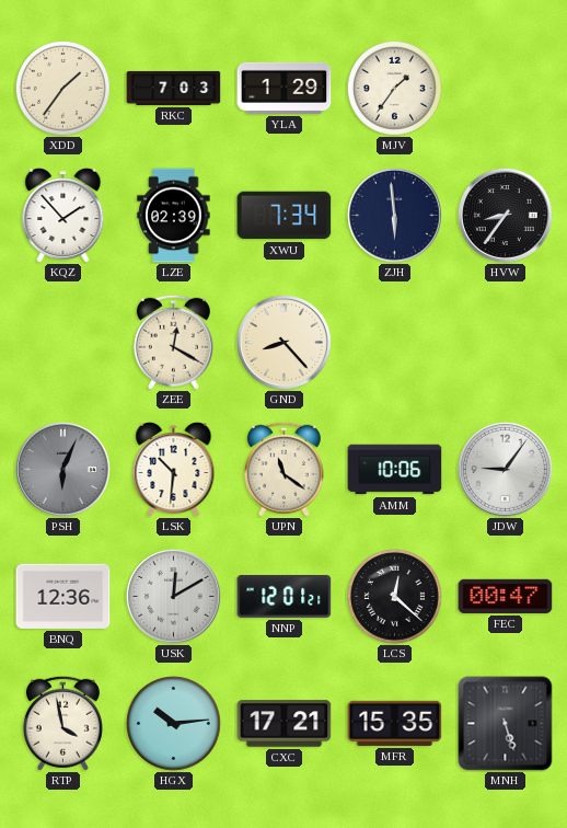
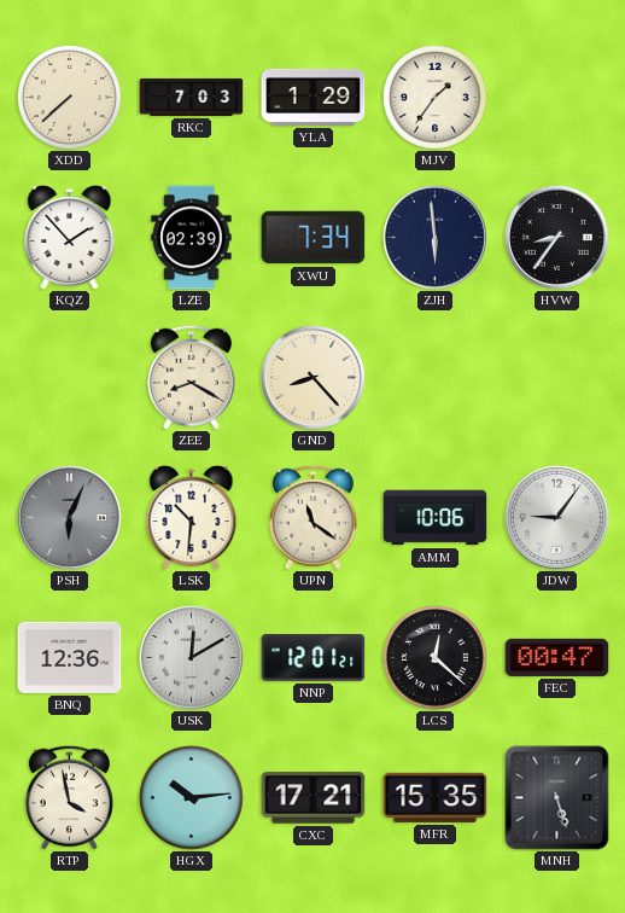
XDD: 1:36 -> 7:38 (69, 97)
ZEE: 12:20 -> 8:20 (191, 377)
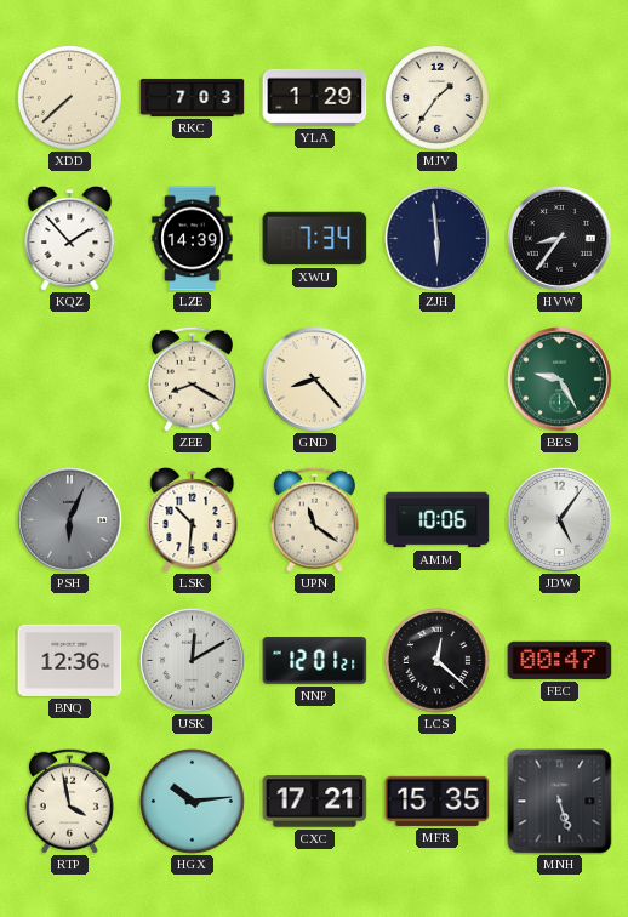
LZE: 02:39 -> 14:39 (193, 239)
BES: none -> 9:25 (560, 380)
JDW: 9:06 -> 5:06 (560, 520)
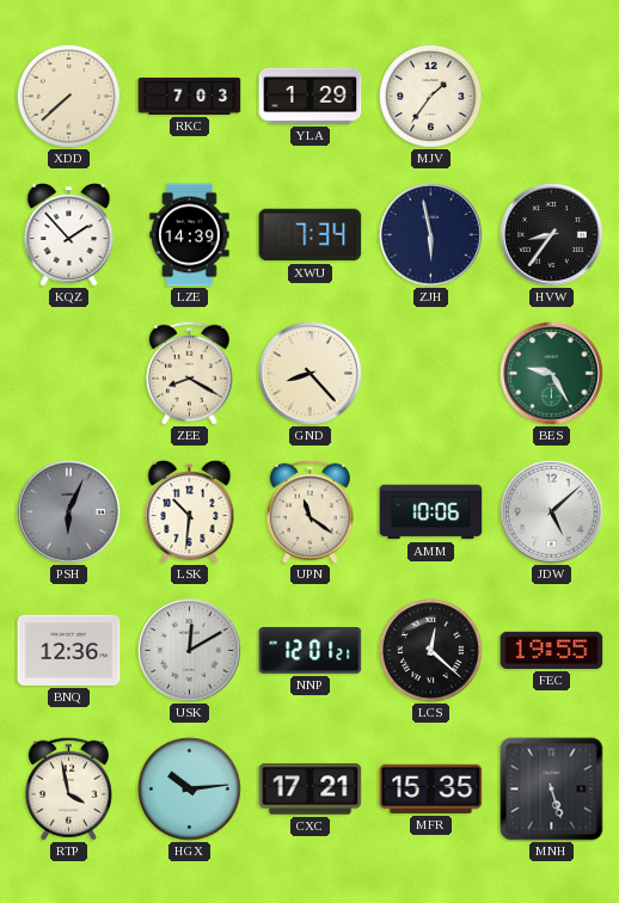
ZJH: 5:59 -> 5:58 (431, 235)
JDW: 5:06 -> 5:08 (552, 512)
FEC: 00:47 -> 19:55 (552, 650)
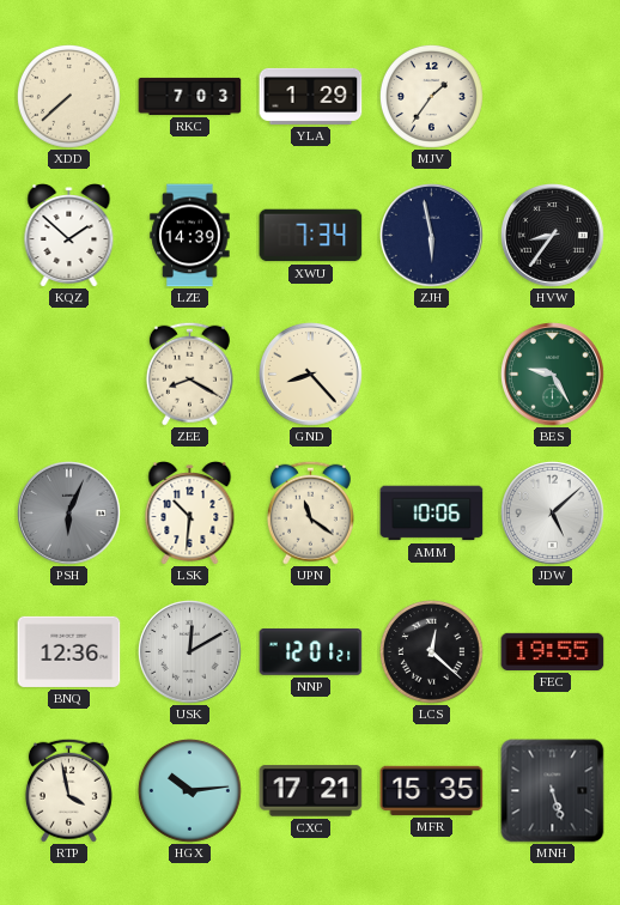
KQZ: 1:53 -> 1:52 (69, 236)
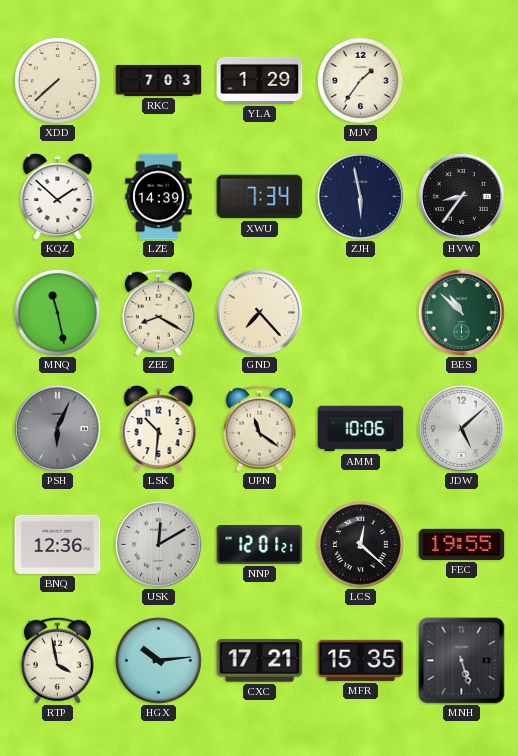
MNQ: none -> 11:28 (57, 312)
GND: 8:23 -> 7:23 (260, 313)
BES: 9:25 -> 10:52 (462, 313)
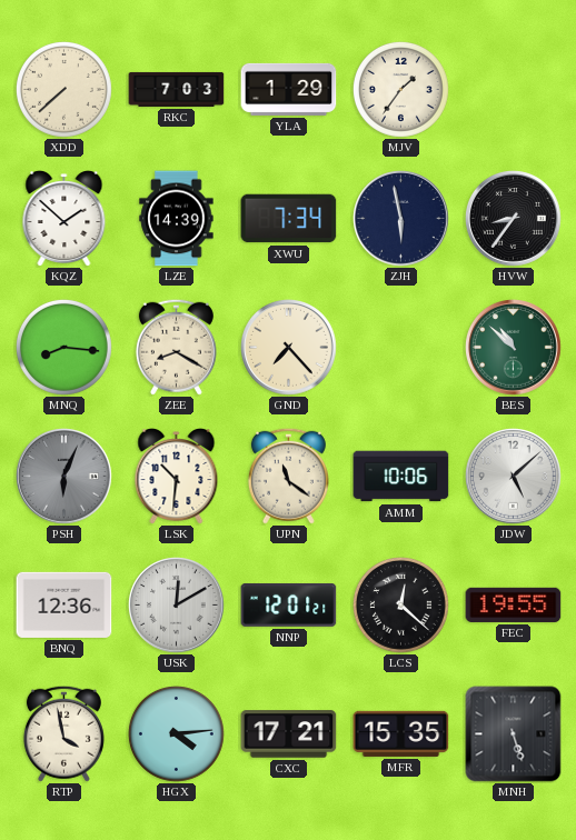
MNQ: 11:28 -> 8:16 (63, 347)
HGX: 10:14 -> 4:14 (176, 733)
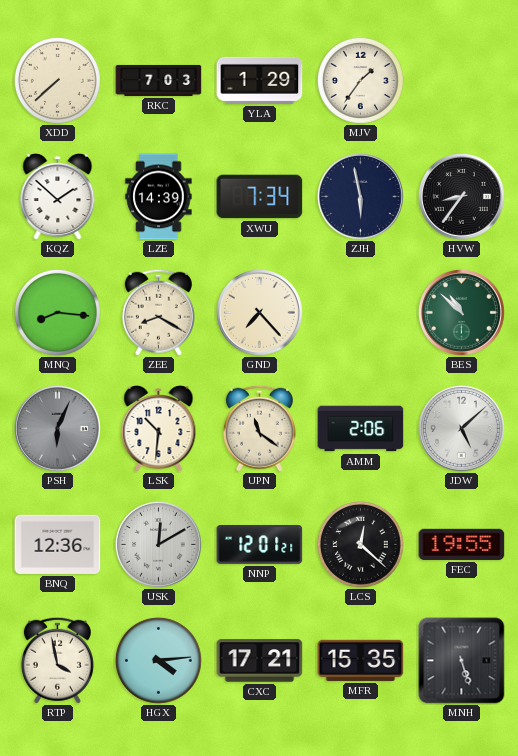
AMM: 10:06 -> 2:06 (361, 429)
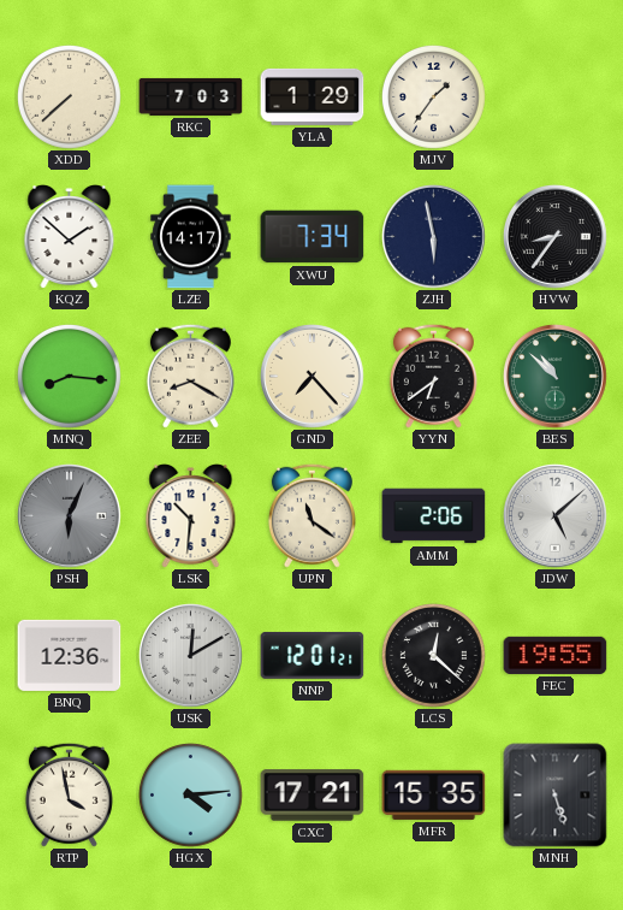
LZE: 14:39 -> 14:17 (191, 237)
YYN: none -> 6:39 (433, 376)
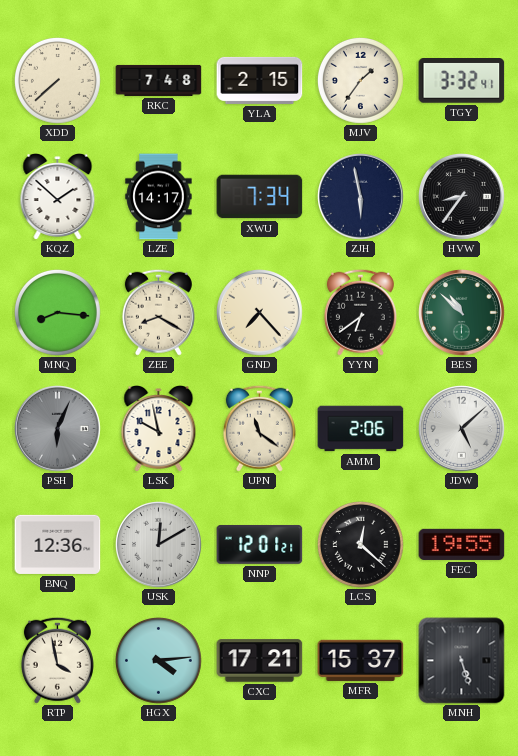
RKC: 7:03 -> 7:48 (159, 80)
YLA: 1:29 -> 2:15 (260, 80)
TGY: none -> 3:32 (462, 81)
LSK: 10:31 -> 9:58 (159, 429)
MFR: 15:35 -> 15:37 (361, 660)
